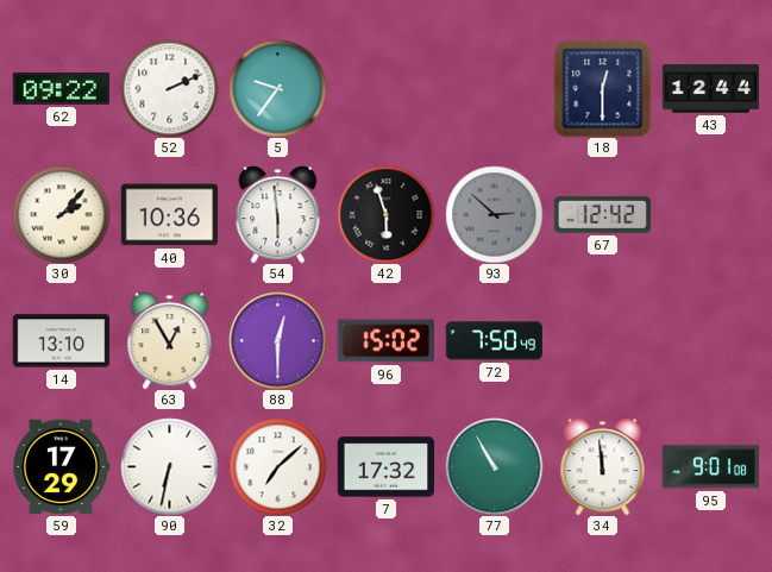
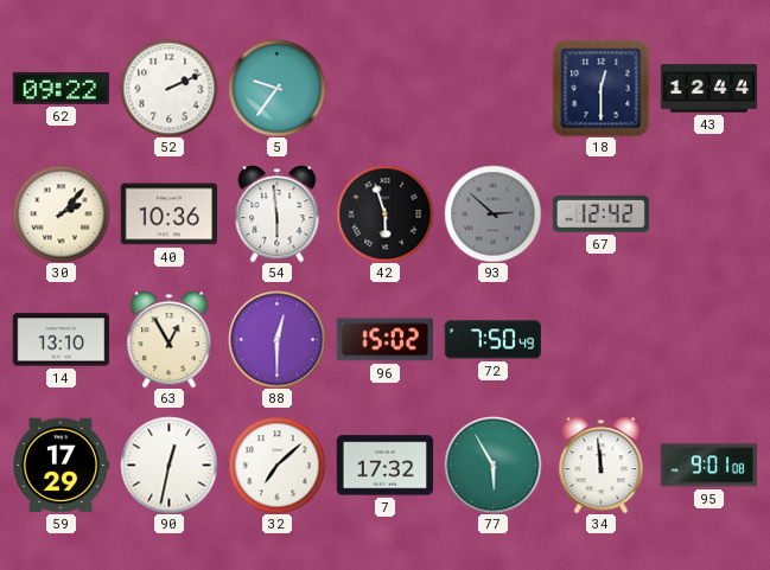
90: 6:32 -> 12:32 (168, 465)
77: 10:55 -> 5:55 (492, 465)
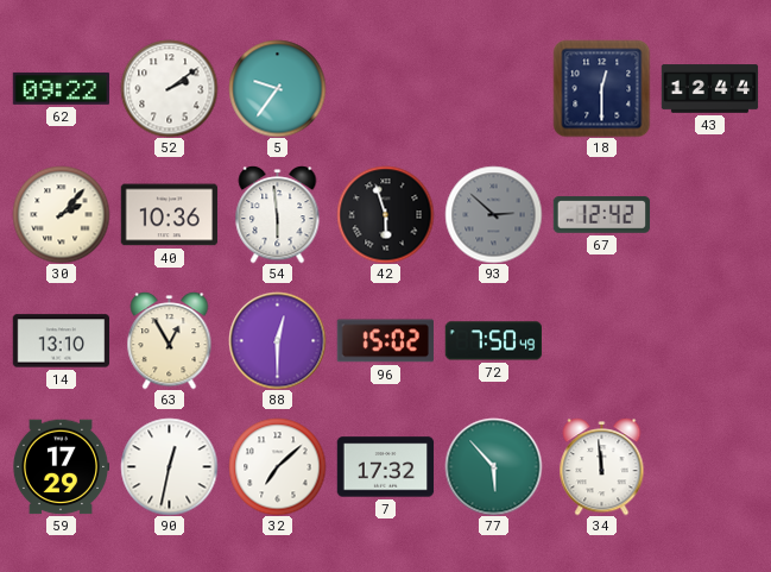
52: 2:11 -> 2:09 (169, 88)
77: 5:55 -> 5:53 (493, 466)
95: 9:01 -> none (708, 466)
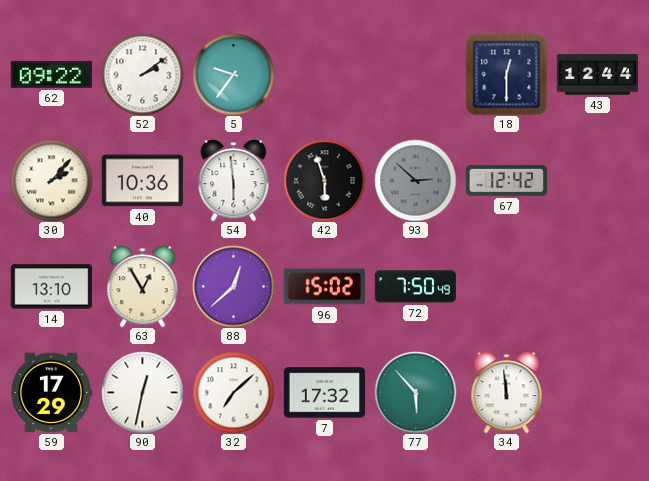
88: 12:30 -> 12:38 (233, 286)
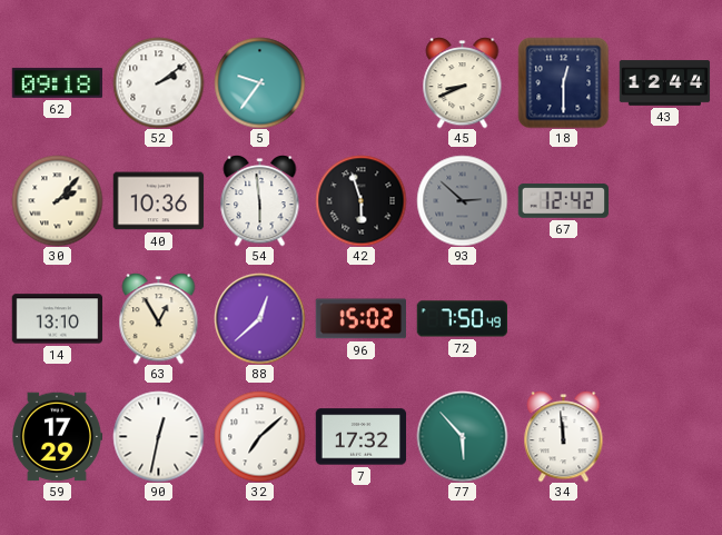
62: 09:22 -> 09:18 (57, 82)
45: none -> 8:41 (463, 82)
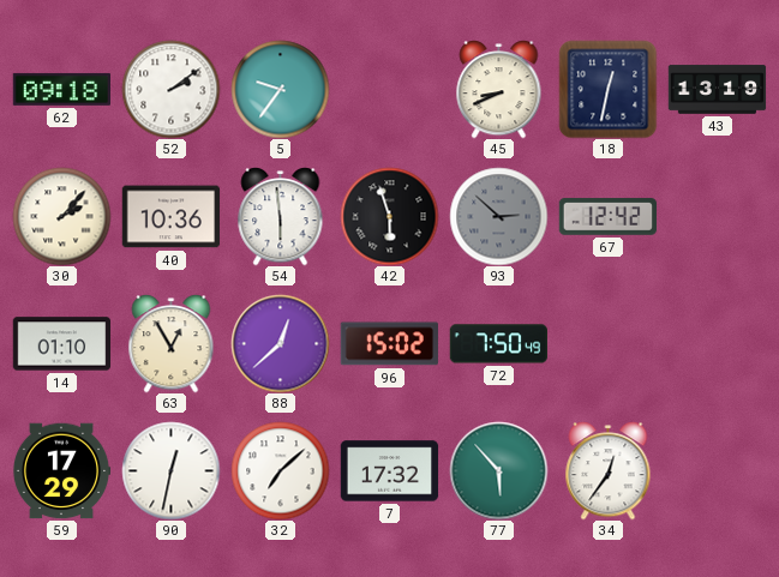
18: 12:30 -> 12:32 (607, 89)
43: 12:44 -> 13:19 (717, 90)
14: 13:10 -> 01:10 (61, 344)
34: 11:59 -> 12:36 (609, 470)
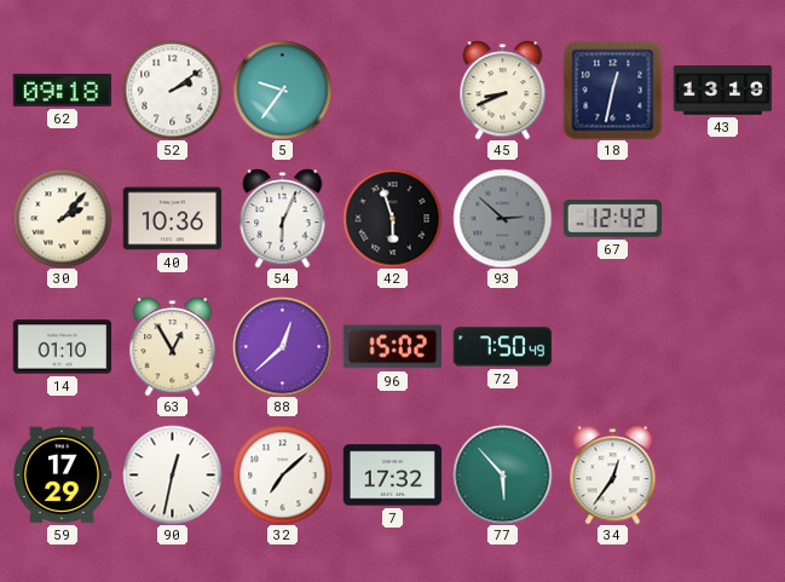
54: 5:59 -> 6:04 (283, 218)
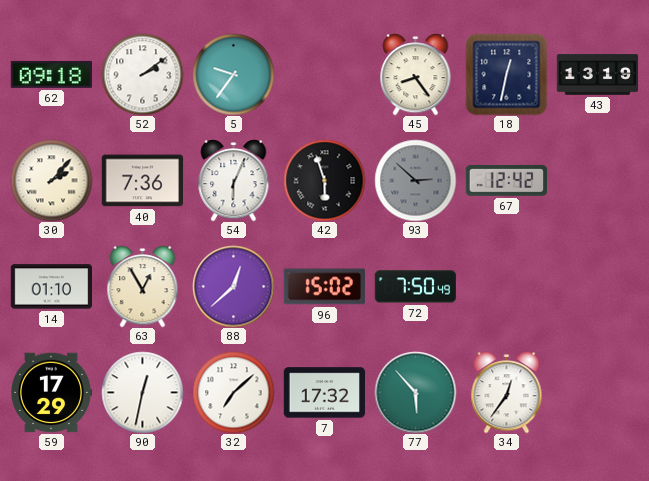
45: 8:41 -> 8:24 (416, 74)
40: 10:36 -> 7:36 (142, 181)
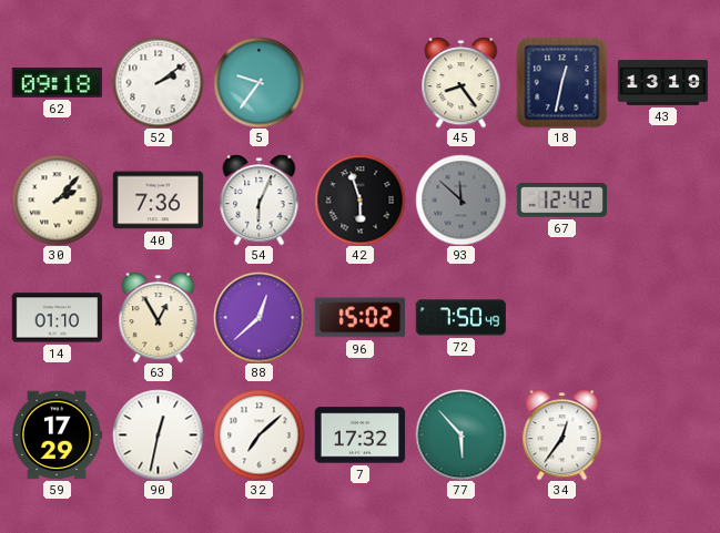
93: 2:52 -> 11:52 (460, 199)
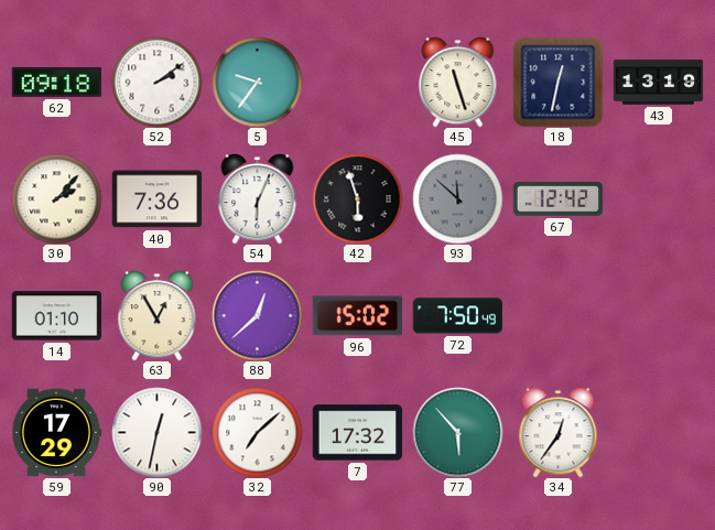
45: 8:24 -> 11:27 (458, 82)
